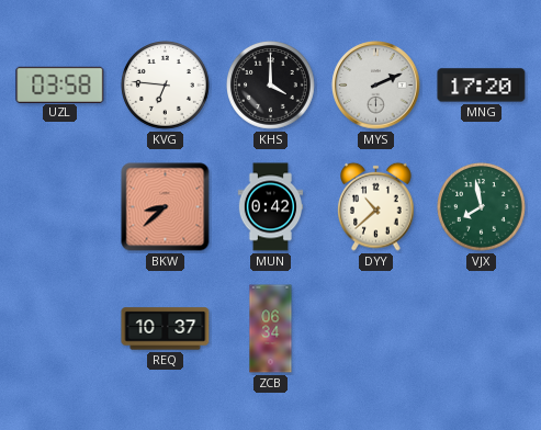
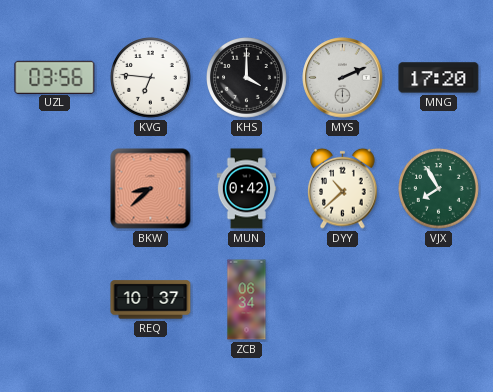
UZL: 03:58 -> 03:56 (55, 77)
VJX: 7:58 -> 7:55 (439, 189)
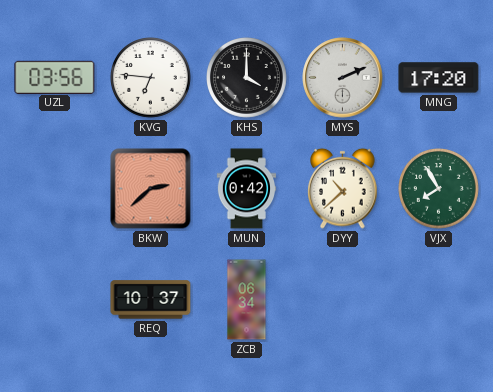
BKW: 8:38 -> 2:38 (151, 189)
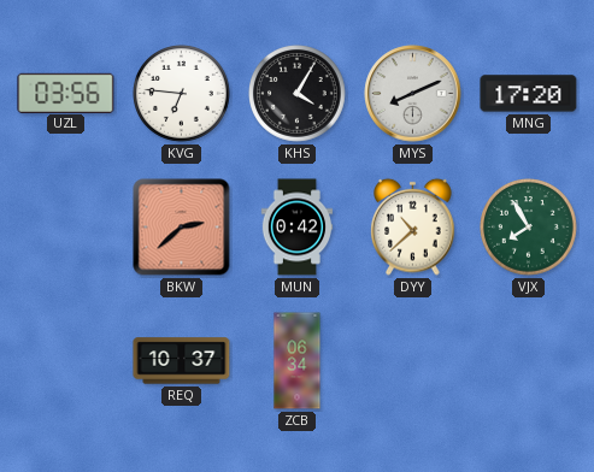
KHS: 4:00 -> 4:05 (298, 94)
MYS: 2:11 -> 8:11 (413, 94)
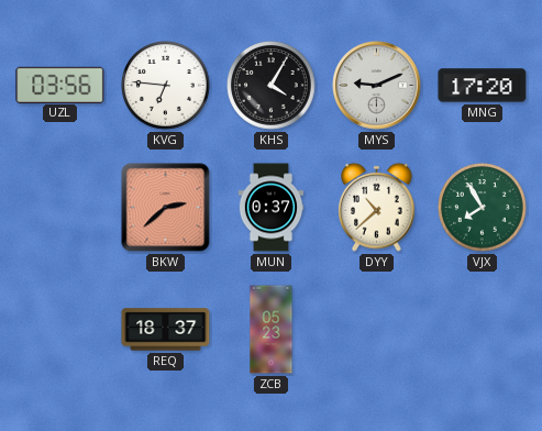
MYS: 8:11 -> 9:11 (377, 86)
MUN: 0:42 -> 0:37 (272, 208)
REQ: 10:37 -> 18:37 (166, 330)
ZCB: 06:34 -> 05:23 (272, 330)
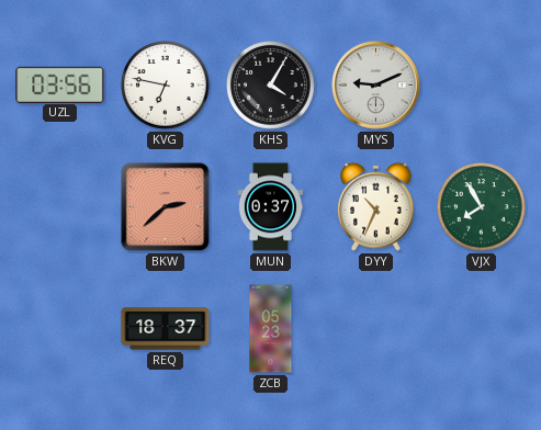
KVG: 6:46 -> 6:47 (166, 86)
MNG: 17:20 -> none (483, 86)
DYY: 10:38 -> 10:34 (376, 206)
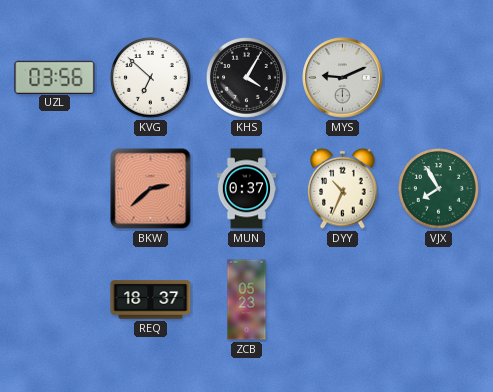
KVG: 6:47 -> 6:52 (151, 78)
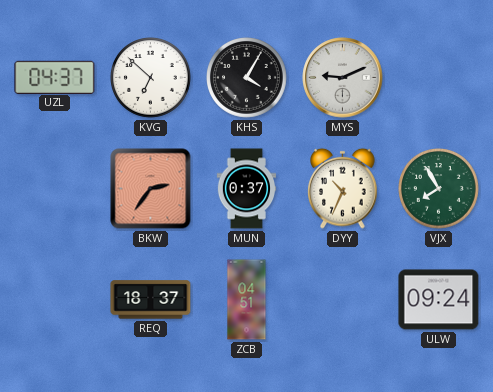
UZL: 03:56 -> 04:37 (55, 77)
BKW: 2:38 -> 2:36 (151, 189)
ZCB: 05:23 -> 04:51 (247, 300)
ULW: none -> 09:24 (439, 300)
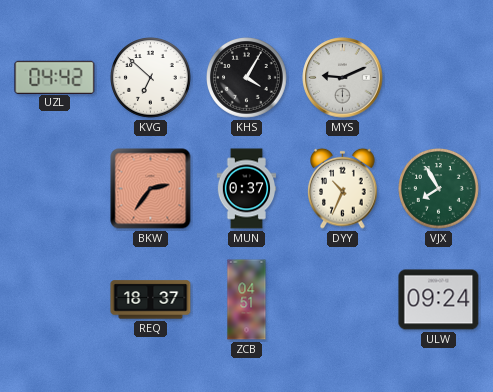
UZL: 04:37 -> 04:42 (55, 77)
